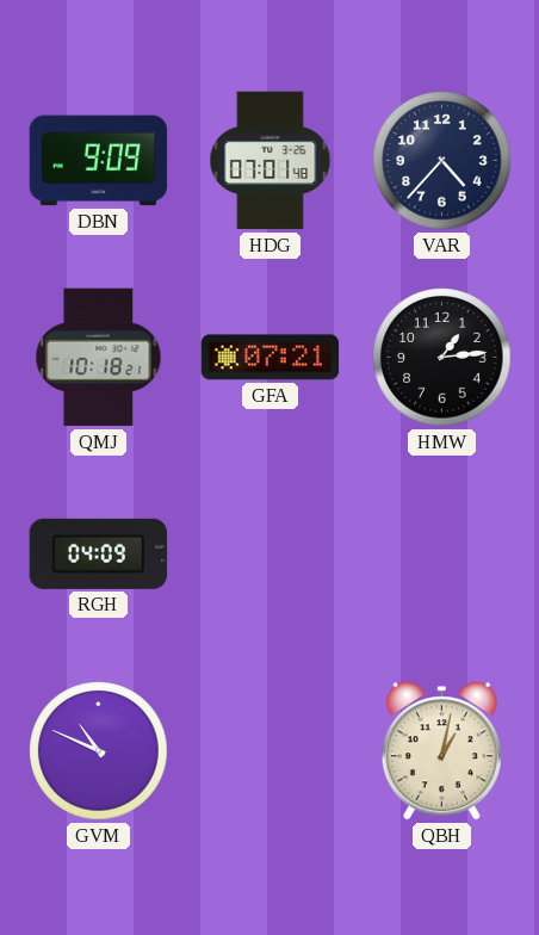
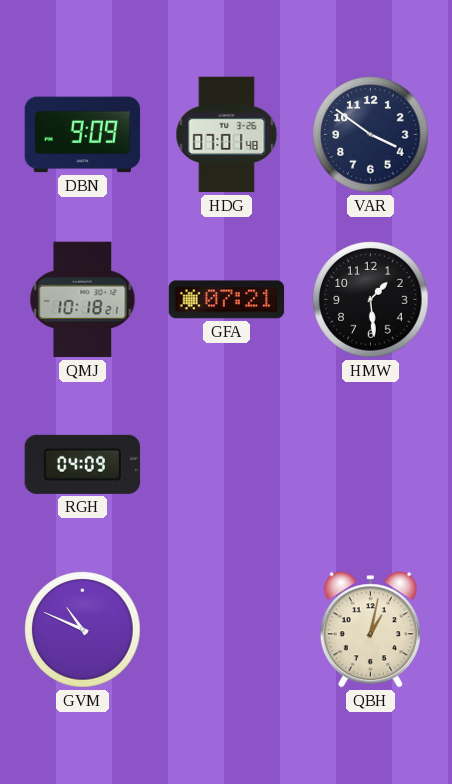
VAR: 4:37 -> 3:51 (371, 135)
HMW: 1:14 -> 1:29 (371, 300)
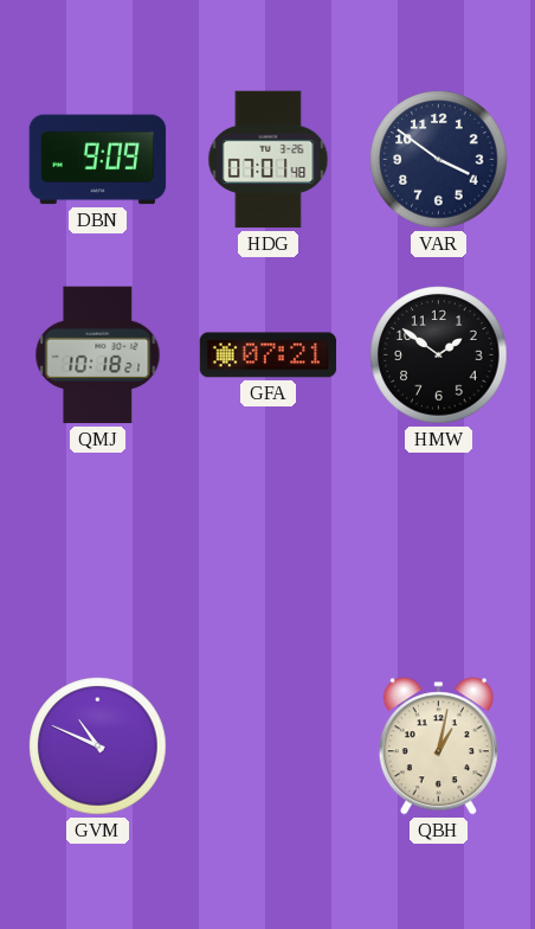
HMW: 1:29 -> 1:51 (439, 355)
RGH: 04:09 -> none (83, 464)
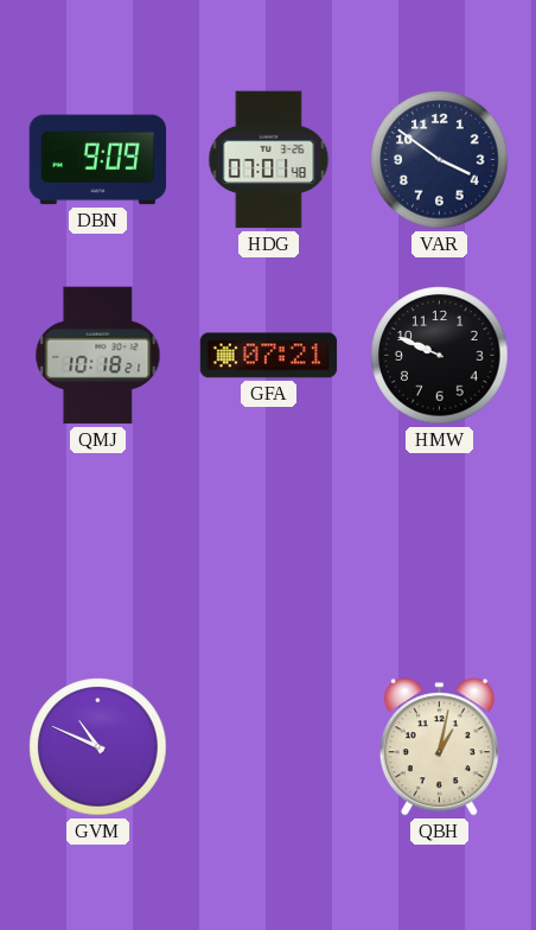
HMW: 1:51 -> 9:49 (440, 356)
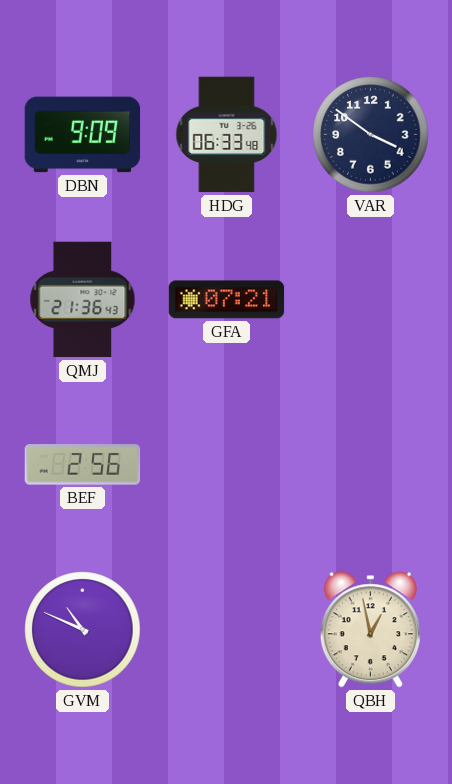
HDG: 07:01 -> 06:33 (227, 135)
QMJ: 10:18 -> 21:36 (83, 300)
HMW: 9:49 -> none (440, 356)
BEF: none -> 2:56 (83, 465)
QBH: 1:02 -> 12:58 (370, 630)
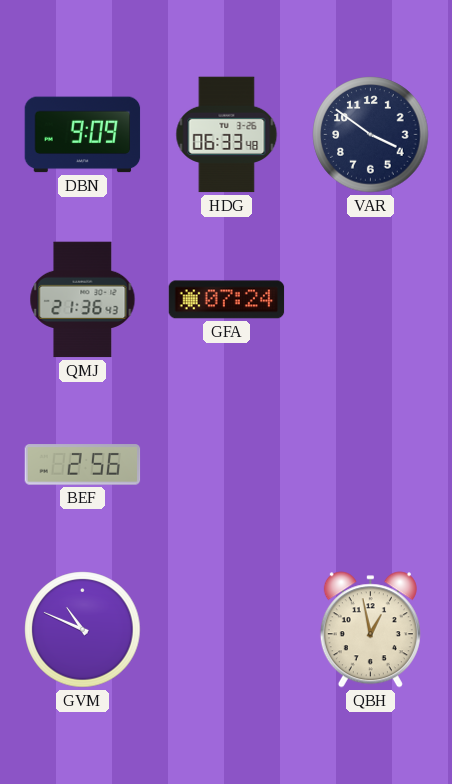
GFA: 07:21 -> 07:24 (227, 300)
